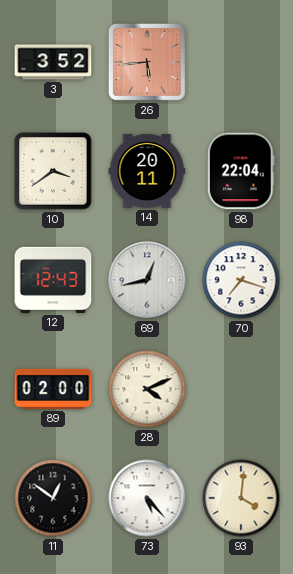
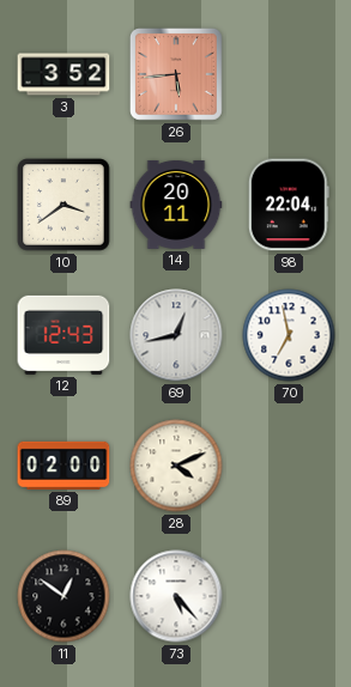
70: 7:18 -> 6:58 (289, 335)
93: 4:01 -> none (241, 498)
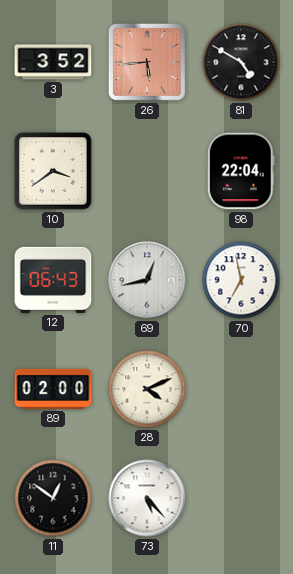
81: none -> 4:50 (241, 62)
14: 20:11 -> none (176, 205)
12: 12:43 -> 06:43 (53, 280)
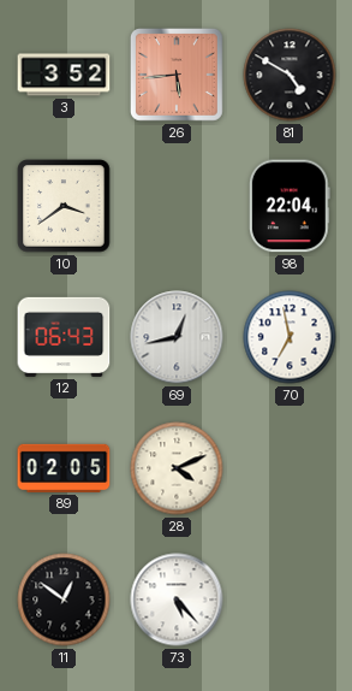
89: 02:00 -> 02:05 (64, 468)
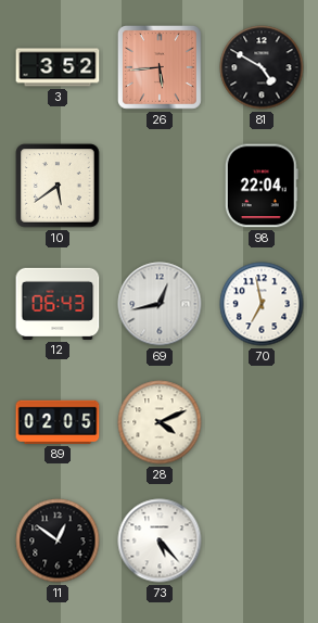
10: 3:39 -> 5:39 (58, 186)
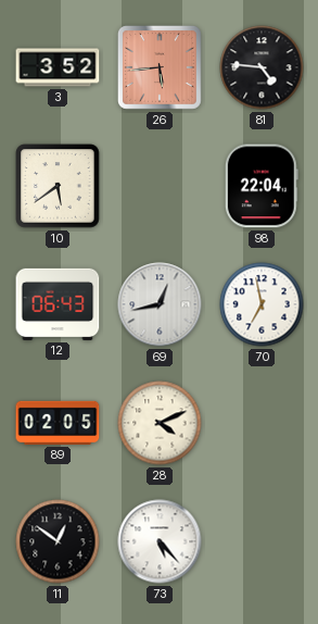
81: 4:50 -> 4:46 (262, 67)
